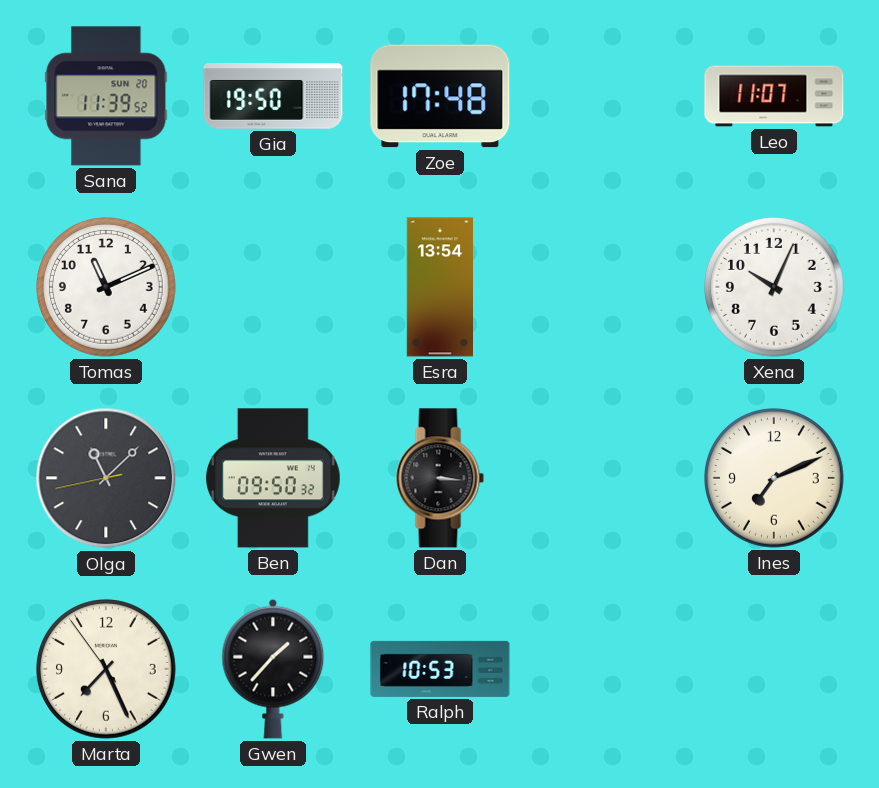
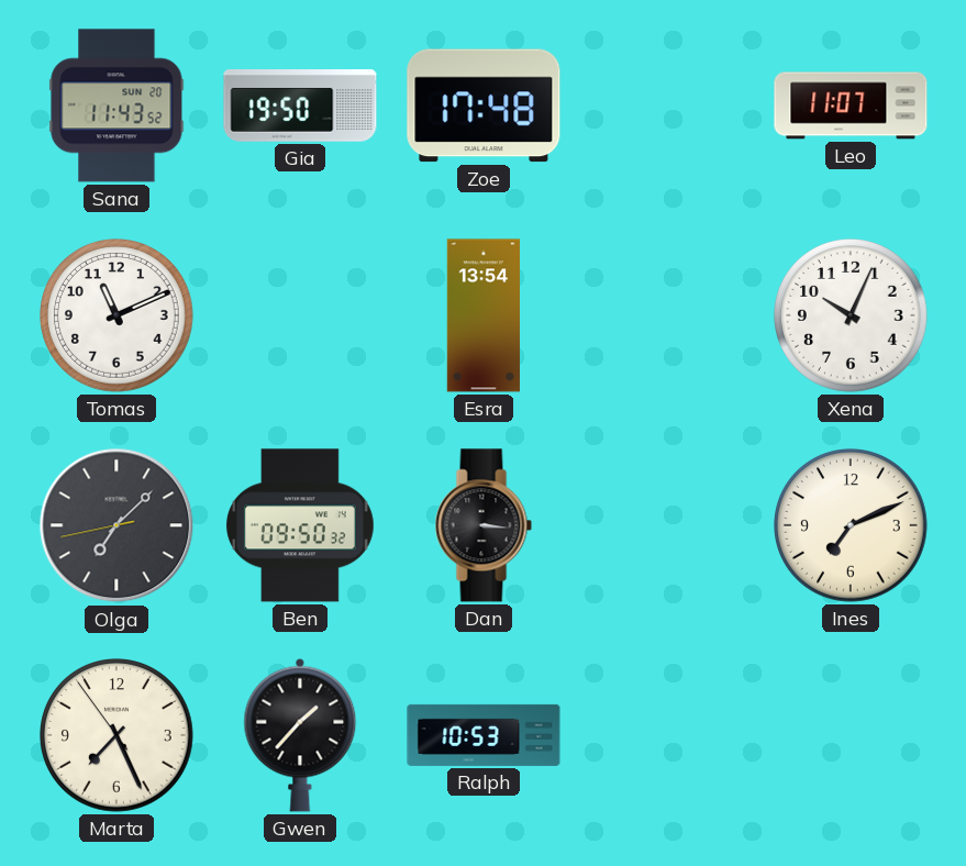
Sana: 11:39 -> 11:43 (116, 106)
Olga: 11:07 -> 7:07 (116, 525)
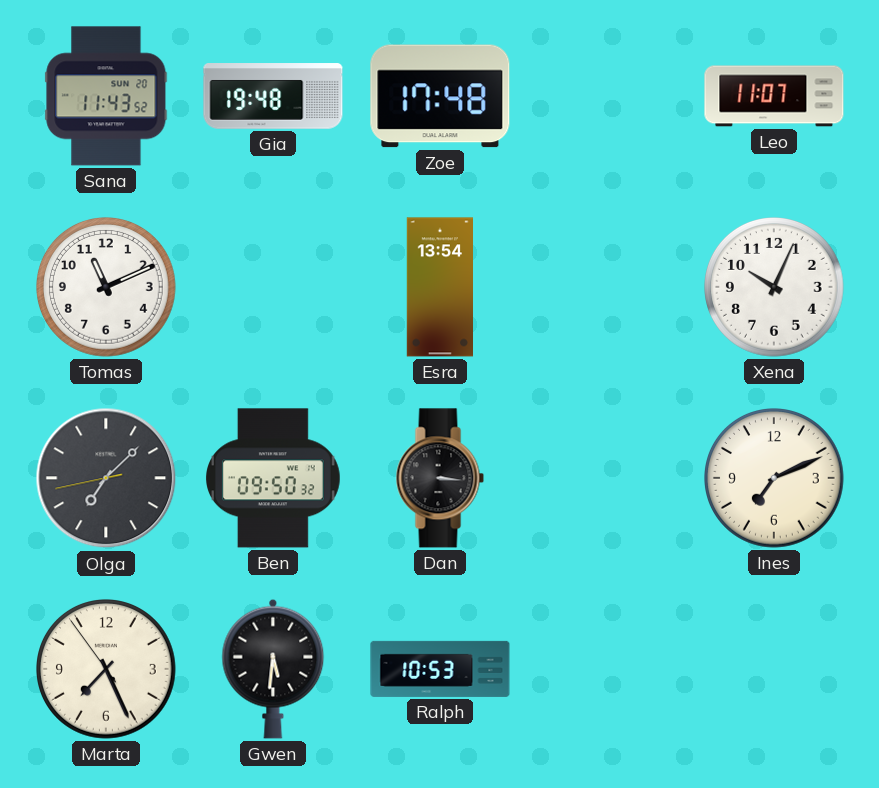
Gia: 19:50 -> 19:48 (273, 96)
Gwen: 1:37 -> 5:31 (273, 669)
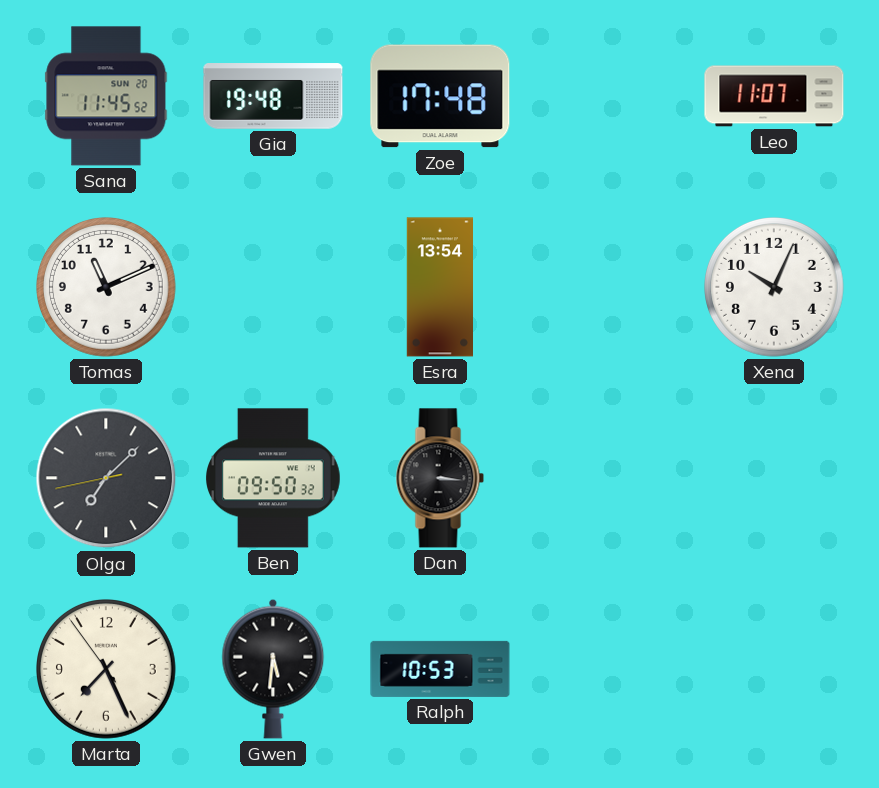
Sana: 11:43 -> 11:45 (106, 96)
Ines: 7:11 -> none (775, 479)
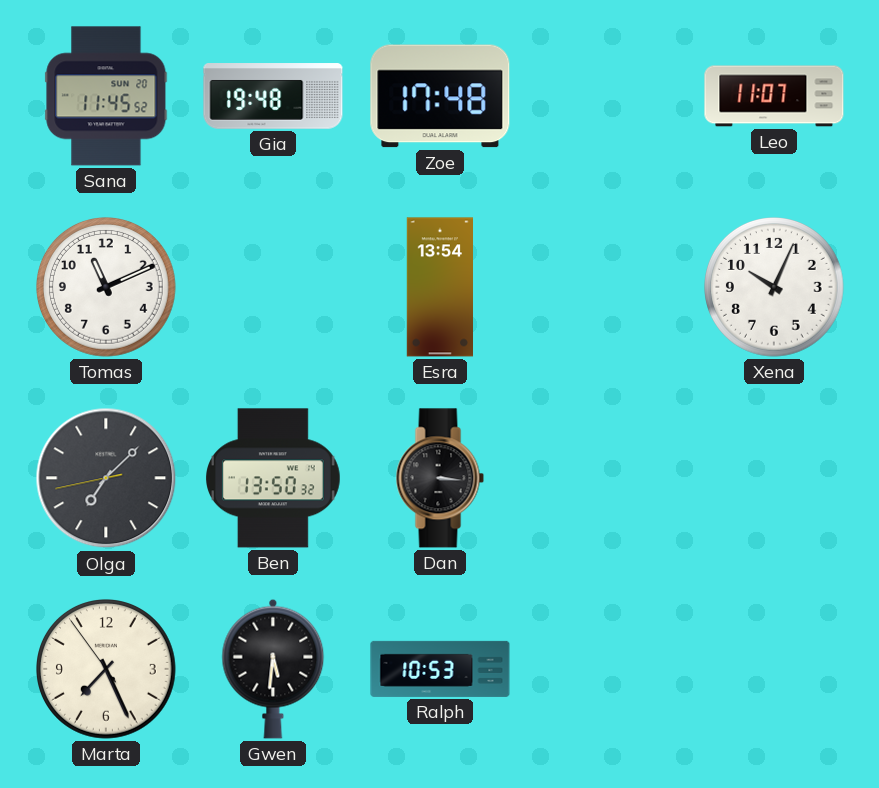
Ben: 09:50 -> 13:50 (274, 478)
